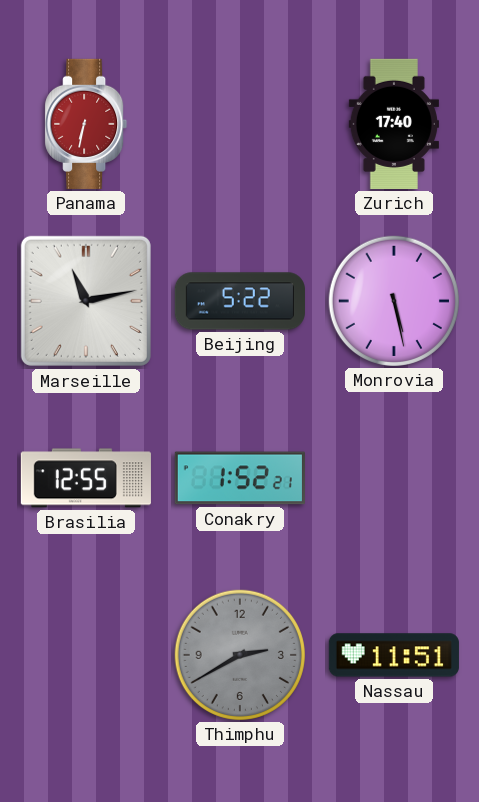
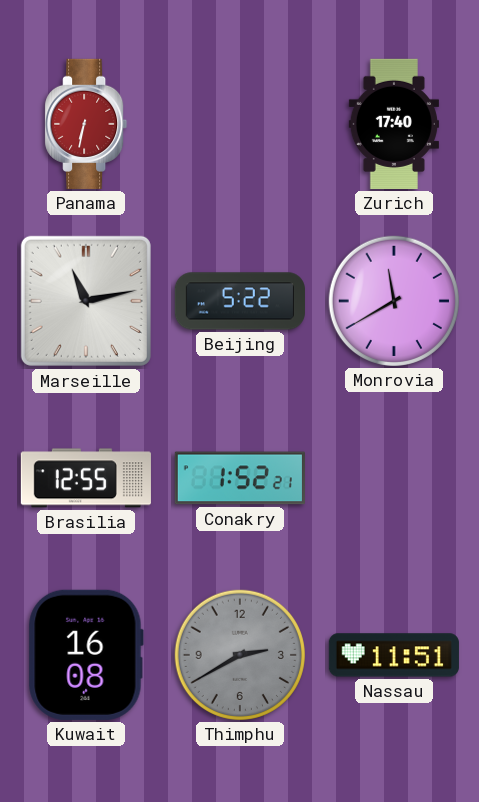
Monrovia: 5:28 -> 11:40 (394, 301)
Kuwait: none -> 16:08 (86, 655)
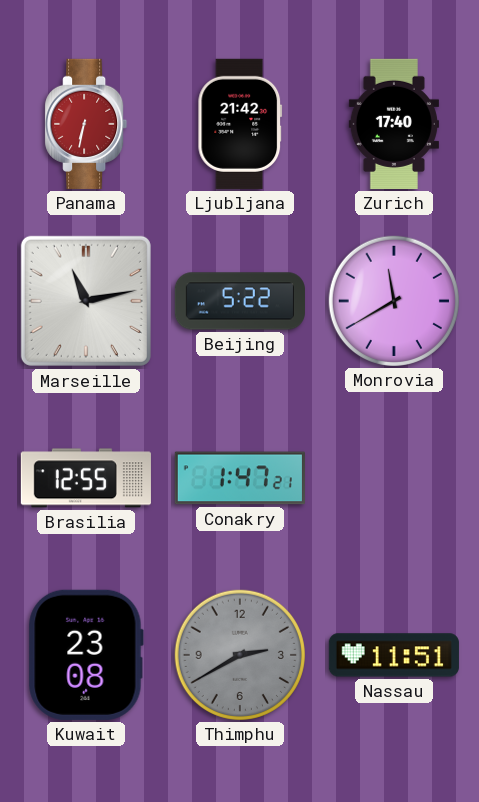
Ljubljana: none -> 21:42 (240, 124)
Conakry: 1:52 -> 1:47 (240, 478)
Kuwait: 16:08 -> 23:08 (86, 655)
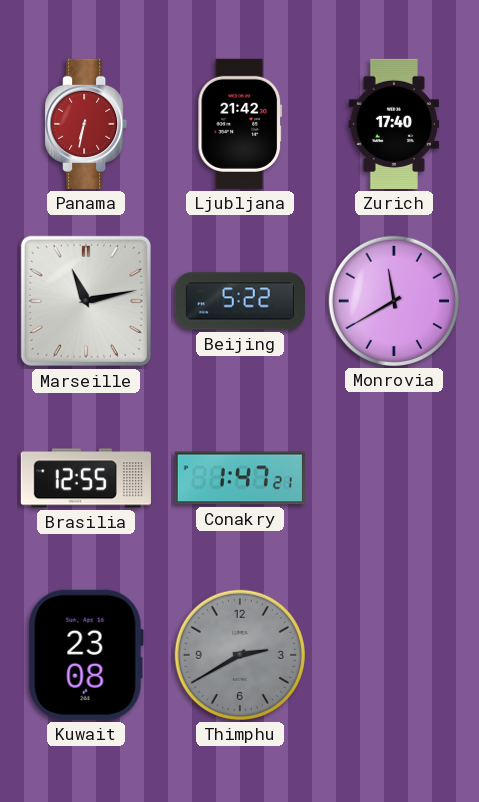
Nassau: 11:51 -> none (394, 655)
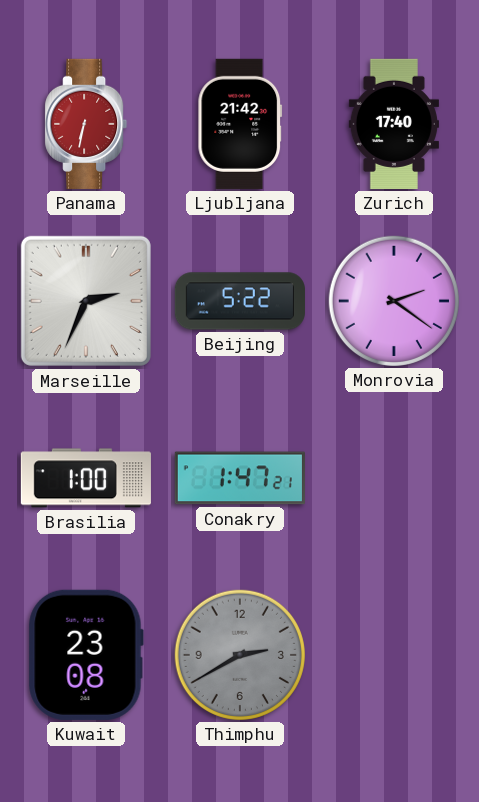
Marseille: 11:13 -> 2:34 (86, 301)
Monrovia: 11:40 -> 2:21 (394, 301)
Brasilia: 12:55 -> 1:00 (86, 478)
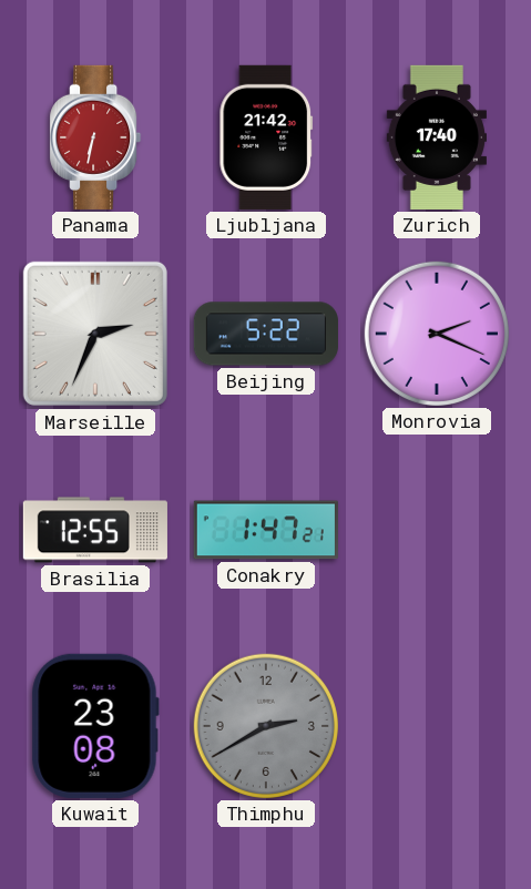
Monrovia: 2:21 -> 2:19 (437, 334)
Brasilia: 1:00 -> 12:55 (95, 530)
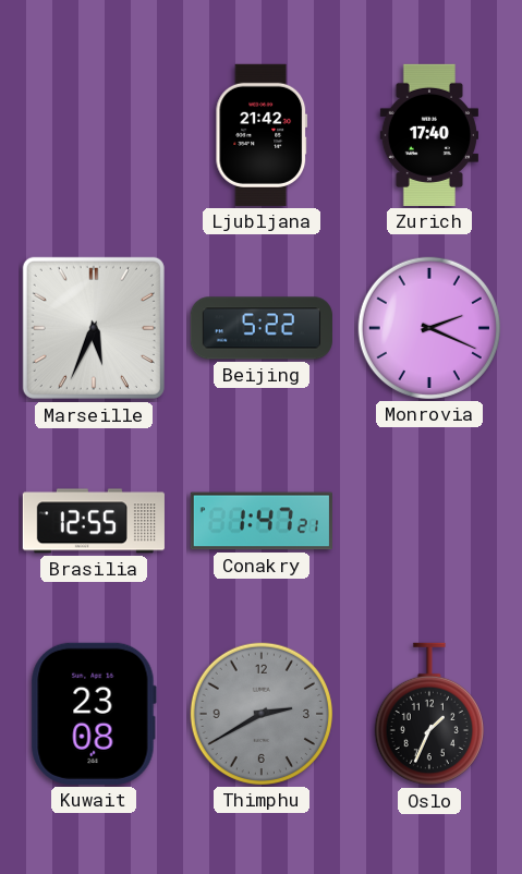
Panama: 6:32 -> none (95, 137)
Marseille: 2:34 -> 5:34 (94, 328)
Oslo: none -> 1:34 (429, 714)
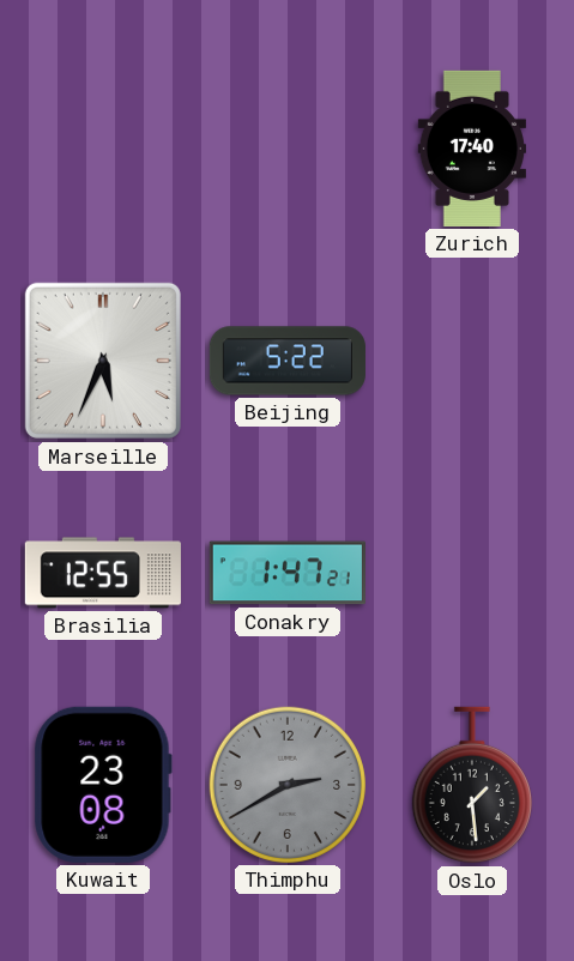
Ljubljana: 21:42 -> none (262, 135)
Monrovia: 2:19 -> none (429, 328)
Oslo: 1:34 -> 1:29 (472, 785)
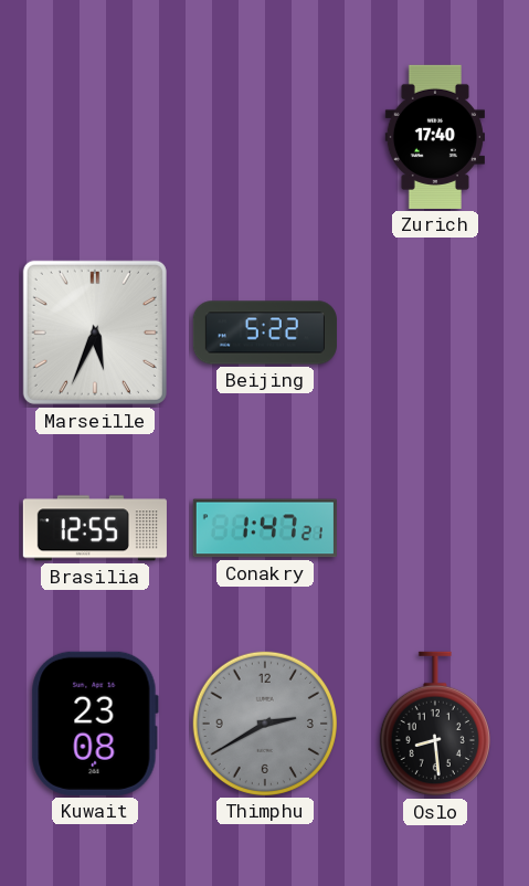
Oslo: 1:29 -> 8:29 (435, 724)
